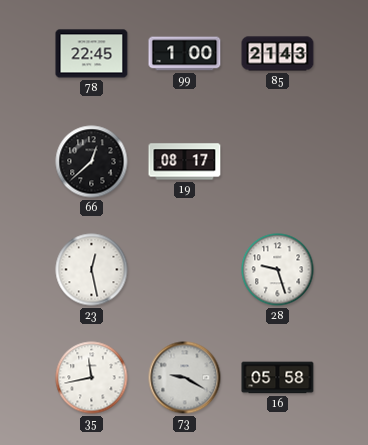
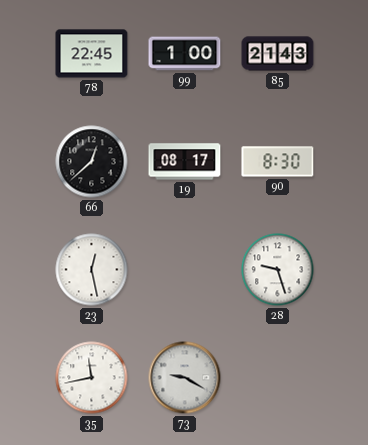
90: none -> 8:30 (278, 162)
16: 05:58 -> none (278, 378)
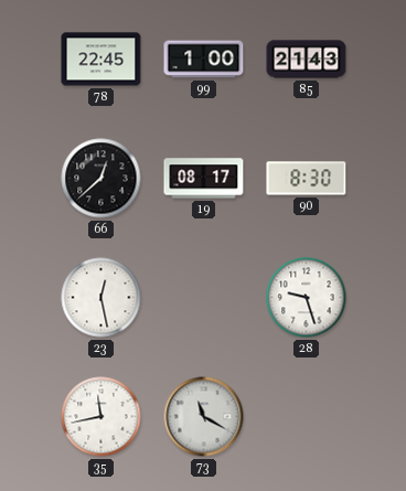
73: 9:20 -> 11:20 (204, 417)
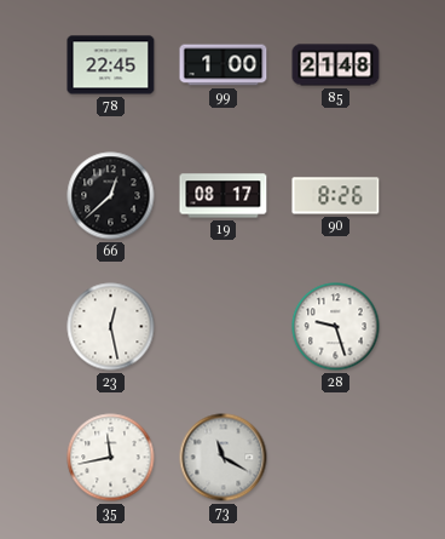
85: 21:43 -> 21:48 (336, 65)
90: 8:30 -> 8:26 (336, 196)
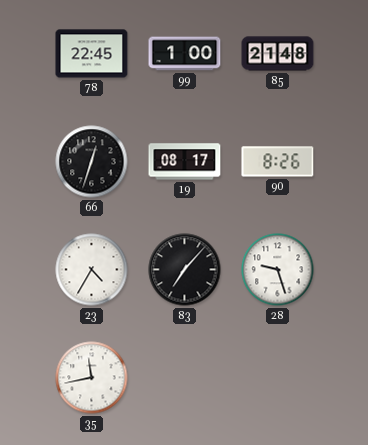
66: 12:38 -> 12:33 (92, 162)
23: 12:28 -> 4:35 (92, 270)
83: none -> 7:07 (185, 270)
73: 11:20 -> none (224, 458)
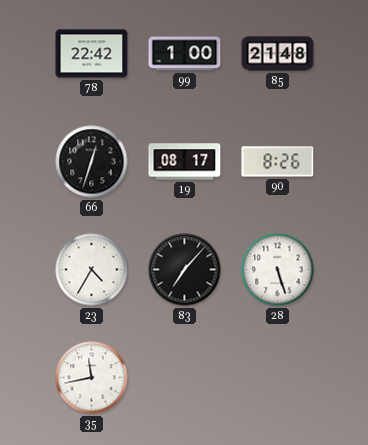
78: 22:45 -> 22:42 (92, 54)
28: 9:27 -> 5:27 (278, 270)
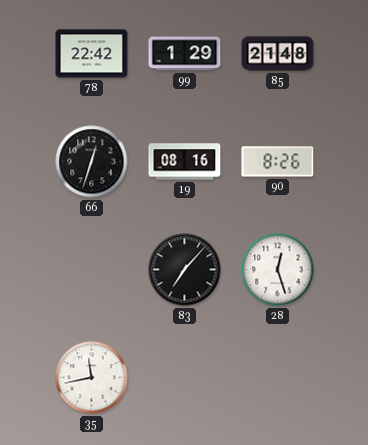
99: 1:00 -> 1:29 (185, 54)
19: 08:17 -> 08:16 (185, 162)
23: 4:35 -> none (92, 270)
28: 5:27 -> 12:27 (278, 270)
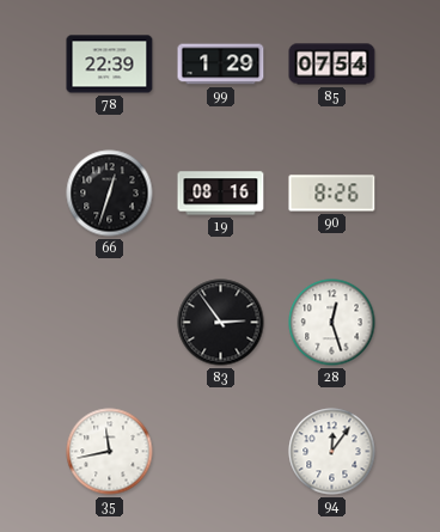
78: 22:42 -> 22:39 (110, 65)
85: 21:48 -> 07:54 (332, 65)
83: 7:07 -> 2:54 (221, 323)
94: none -> 12:06 (332, 452)
